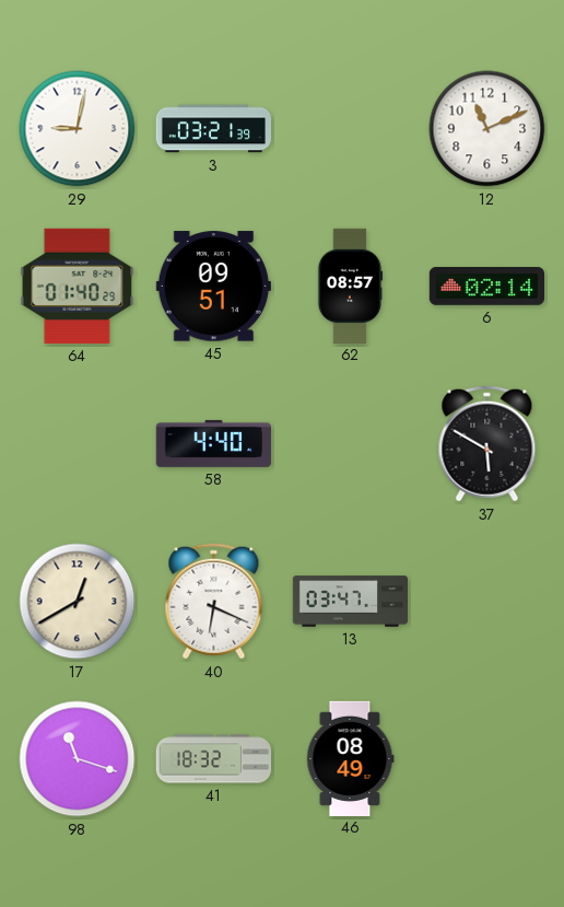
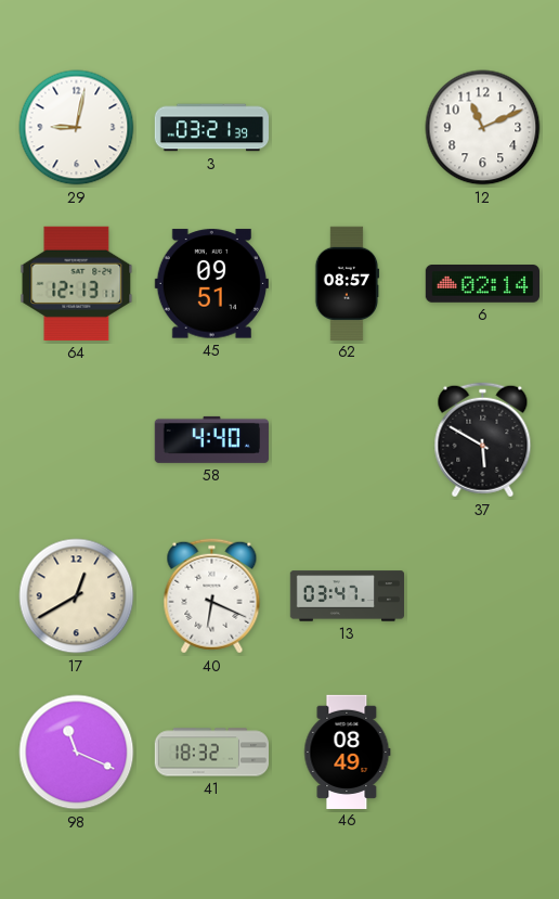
64: 01:40 -> 12:13 (77, 283)
98: 11:18 -> 11:19 (77, 753)
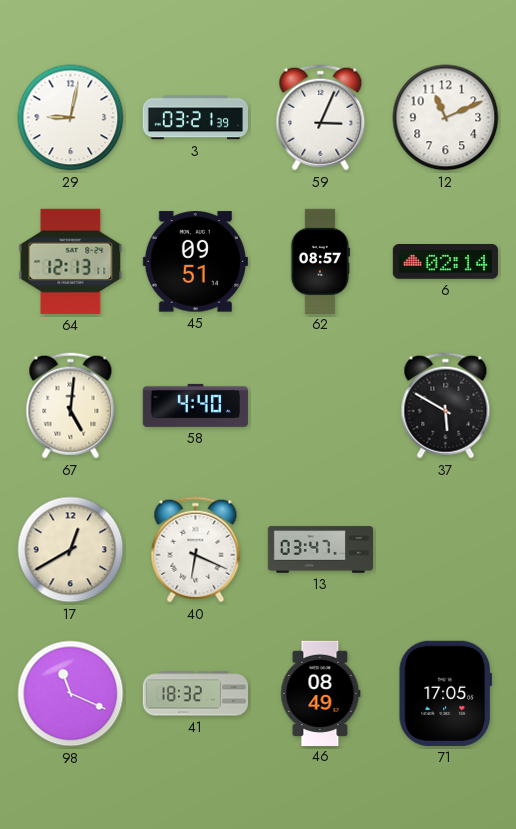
59: none -> 3:04 (321, 118)
67: none -> 5:01 (71, 406)
71: none -> 17:05 (445, 693)
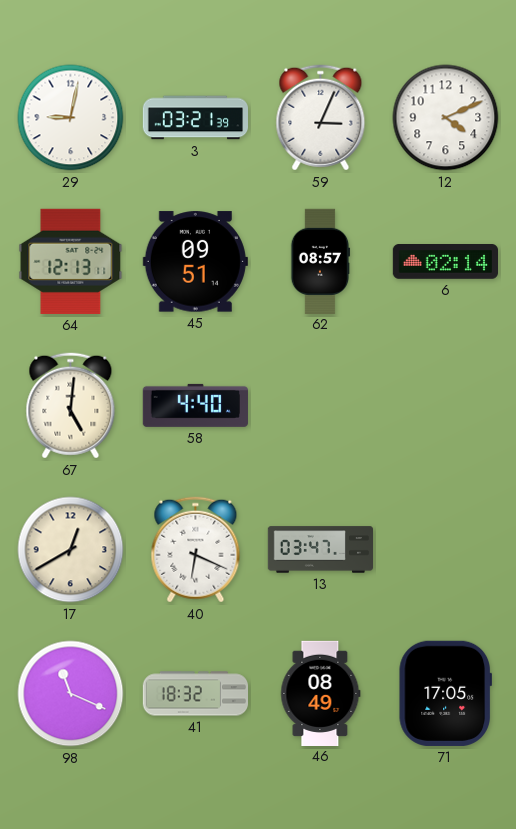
12: 11:11 -> 4:11 (446, 118)
37: 5:50 -> none (446, 406)
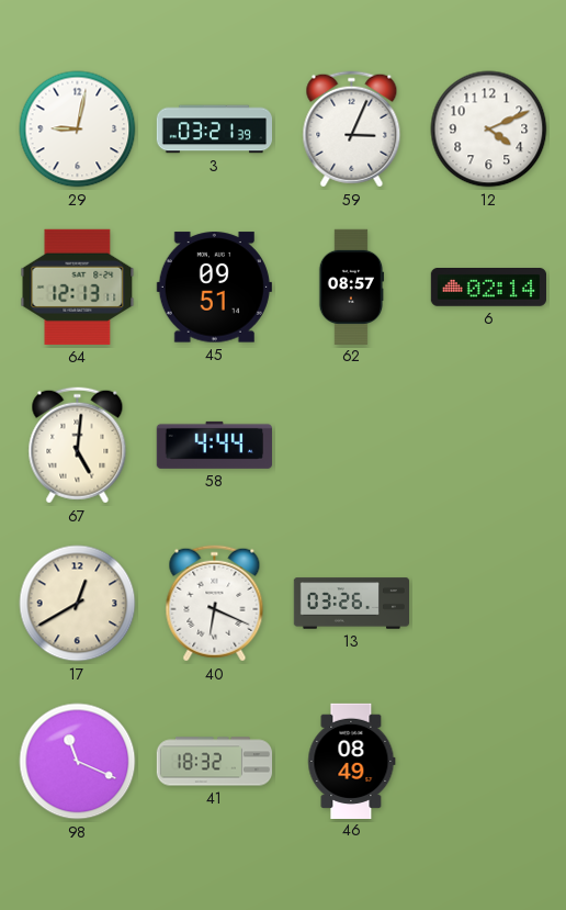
58: 4:40 -> 4:44 (214, 445)
13: 03:47 -> 03:26 (352, 604)
71: 17:05 -> none (445, 693)
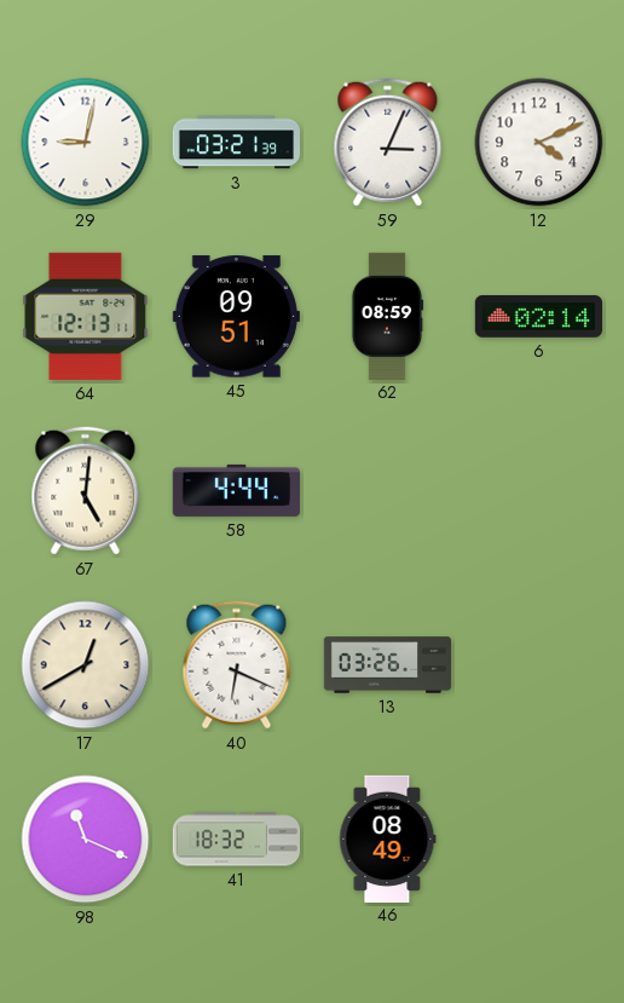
62: 08:57 -> 08:59 (387, 316)
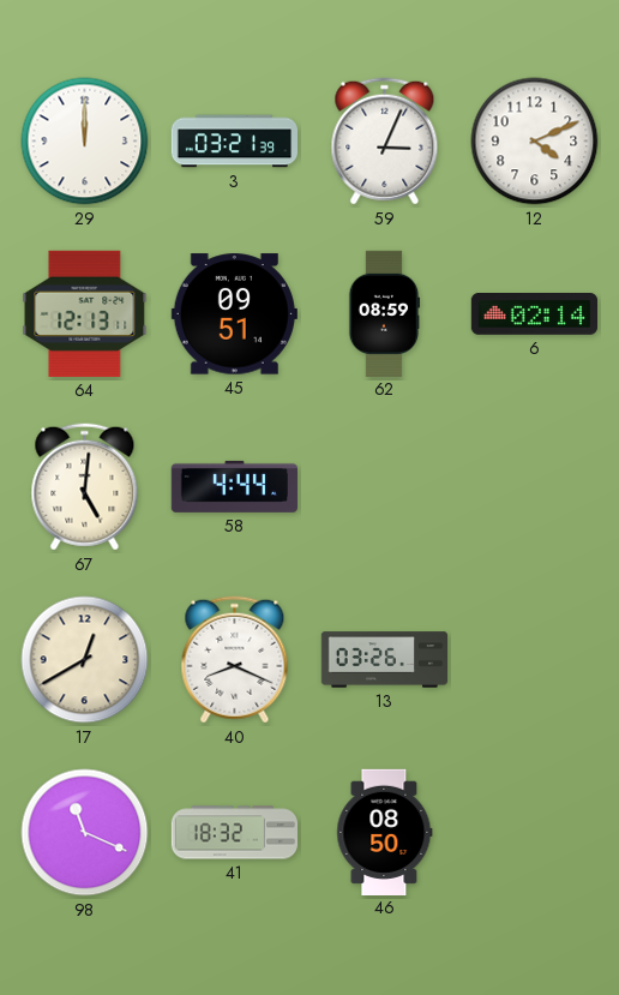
29: 9:02 -> 12:00 (85, 142)
40: 6:19 -> 8:19 (235, 660)
46: 08:49 -> 08:50 (385, 832)
